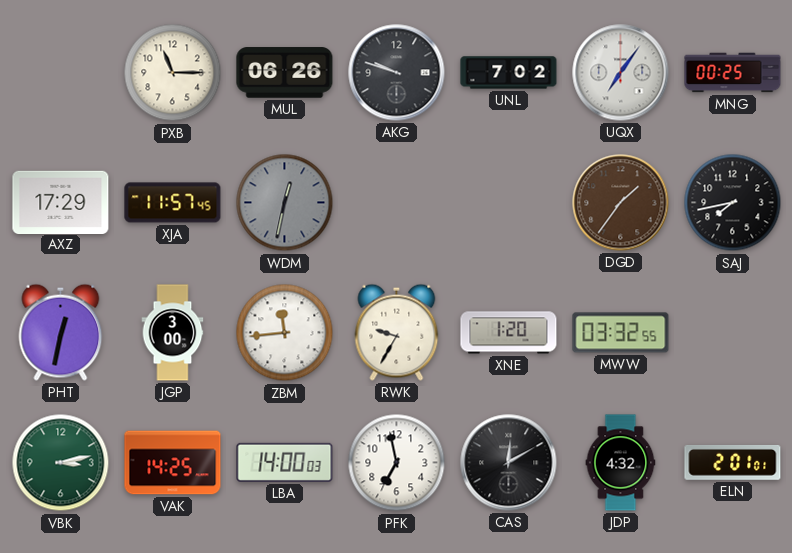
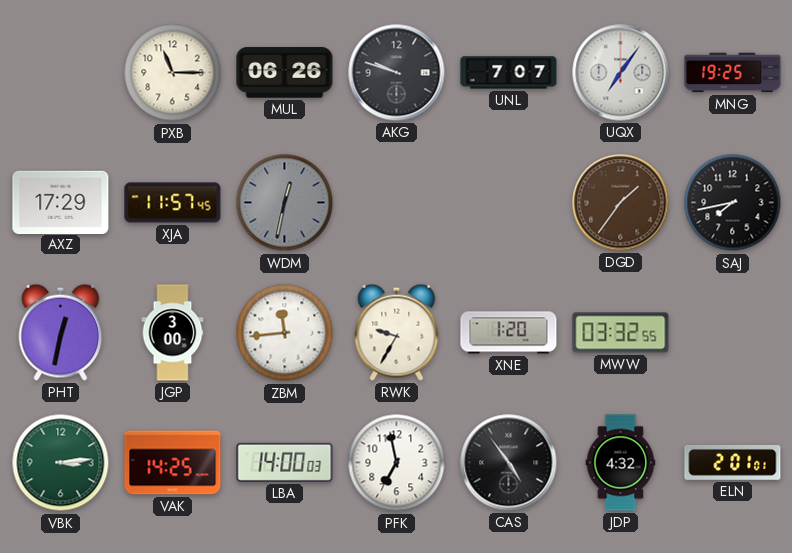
UNL: 7:02 -> 7:07 (509, 73)
MNG: 00:25 -> 19:25 (733, 73)
VBK: 3:13 -> 3:14 (61, 463)
CAS: 12:10 -> 4:54 (509, 463)
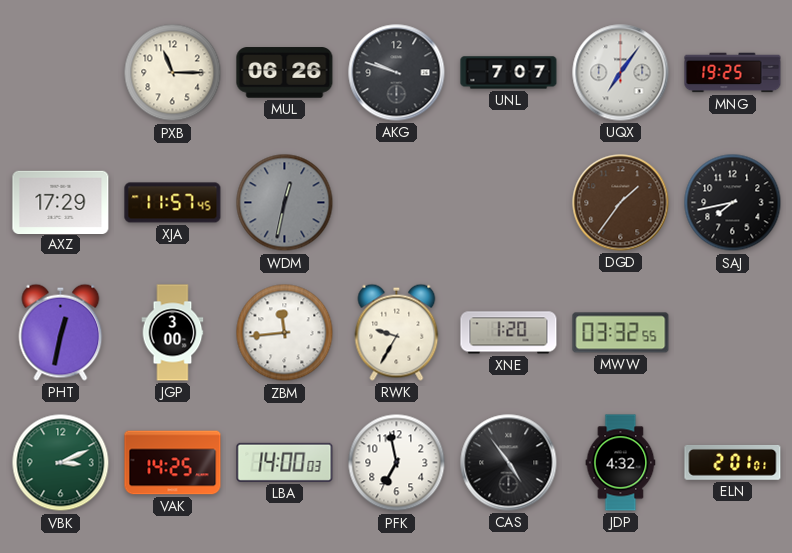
VBK: 3:14 -> 3:11 (61, 463)
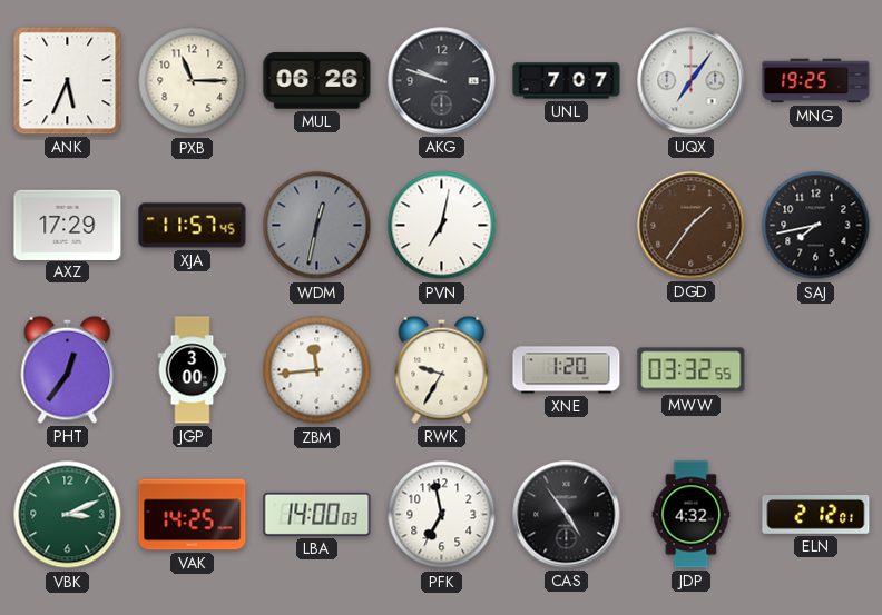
ANK: none -> 5:34 (68, 81)
PVN: none -> 7:02 (442, 226)
PHT: 12:32 -> 12:36 (68, 369)
ELN: 2:01 -> 2:12 (816, 514)
